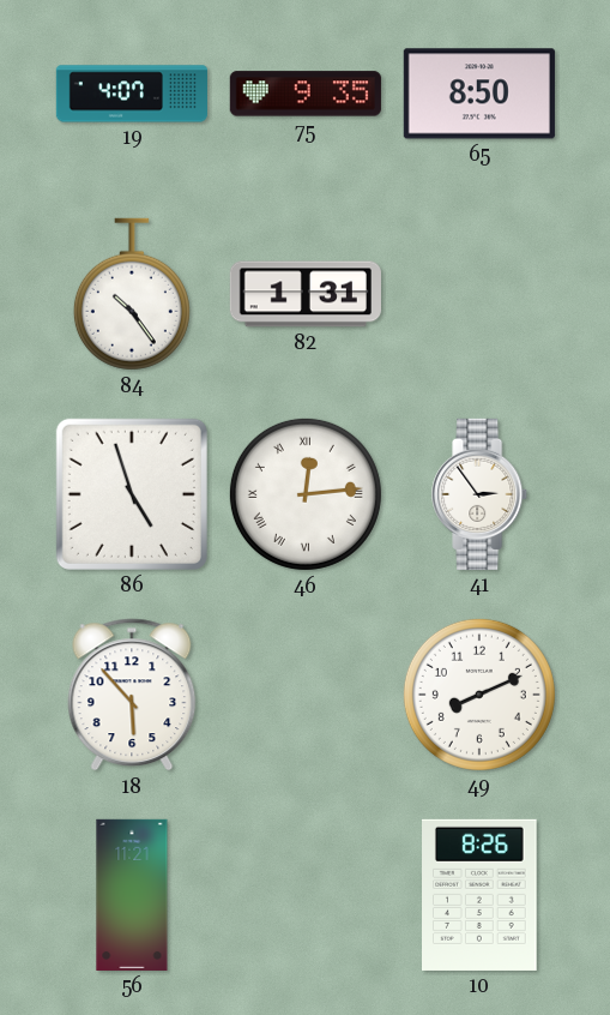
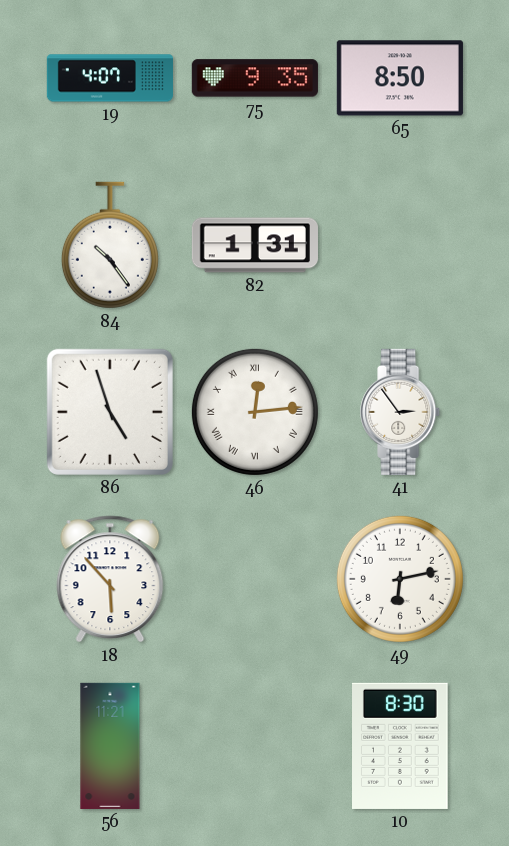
49: 8:11 -> 6:13 (400, 579)
10: 8:26 -> 8:30 (401, 746)
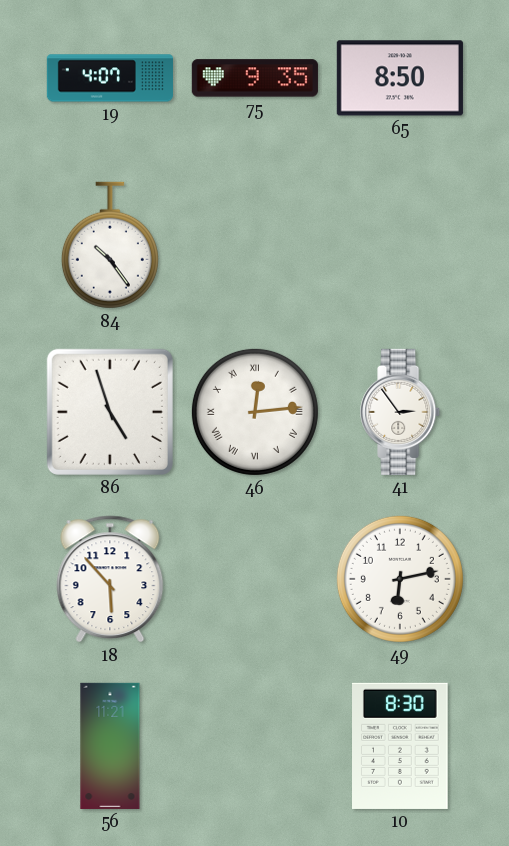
82: 1:31 -> none (255, 245)
